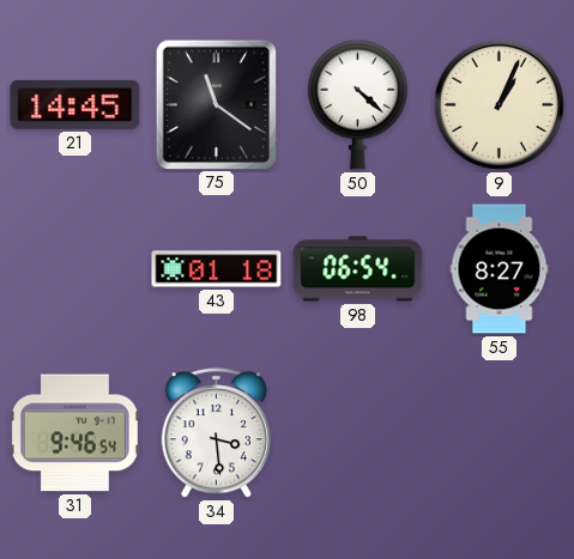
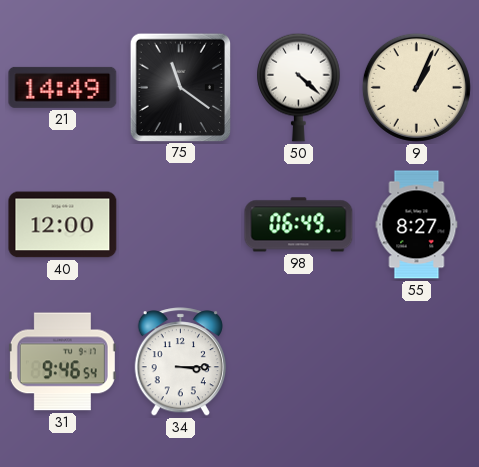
21: 14:45 -> 14:49 (63, 87)
40: none -> 12:00 (63, 225)
43: 01:18 -> none (217, 269)
98: 06:54 -> 06:49 (299, 225)
34: 3:29 -> 3:15 (180, 362)
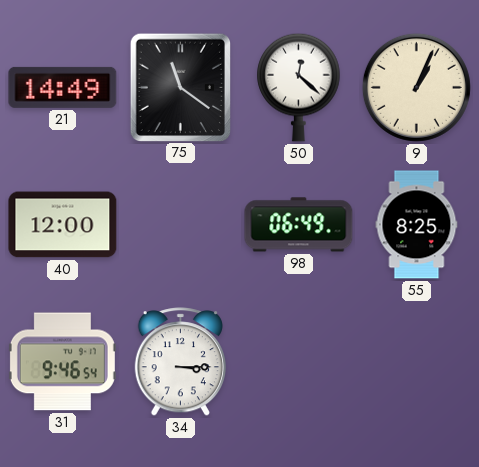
50: 4:22 -> 12:22 (299, 87)
55: 8:27 -> 8:25 (417, 225)
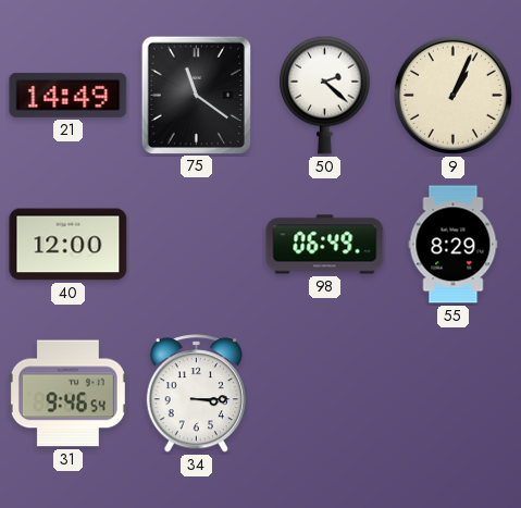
50: 12:22 -> 2:22 (325, 95)
55: 8:25 -> 8:29 (454, 245)
